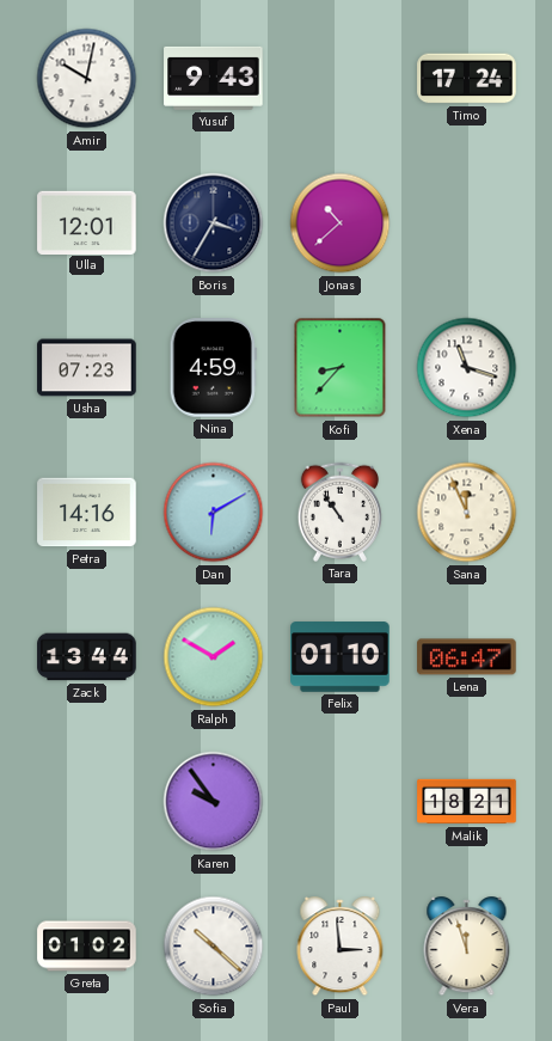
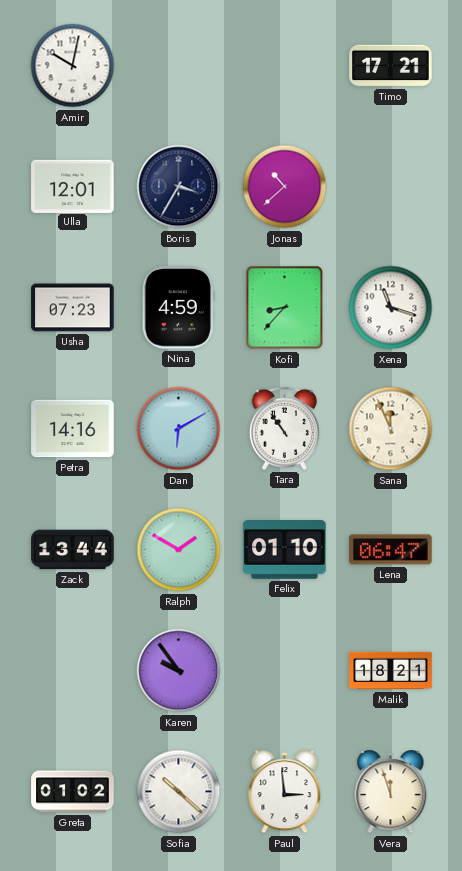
Yusuf: 9:43 -> none (214, 78)
Timo: 17:24 -> 17:21 (391, 66)
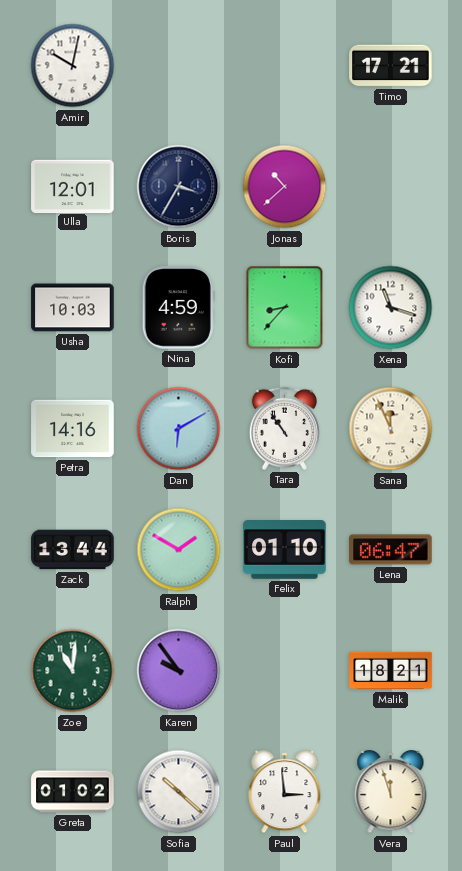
Usha: 07:23 -> 10:03 (73, 308)
Zoe: none -> 11:01 (73, 671)
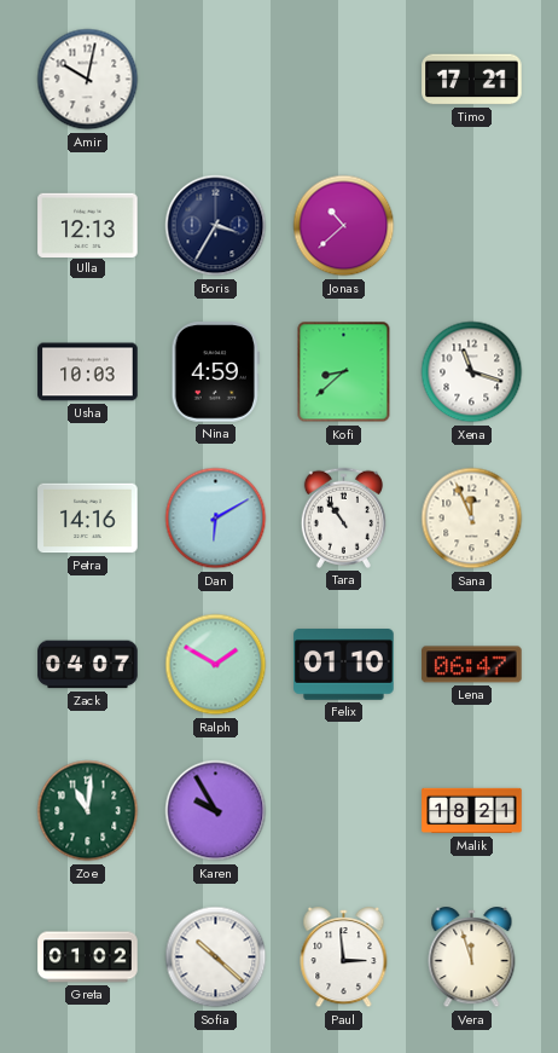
Ulla: 12:01 -> 12:13 (88, 225)
Kofi: 8:37 -> 8:38 (344, 372)
Zack: 13:44 -> 04:07 (88, 665)
Karen: 9:54 -> 9:55 (216, 811)
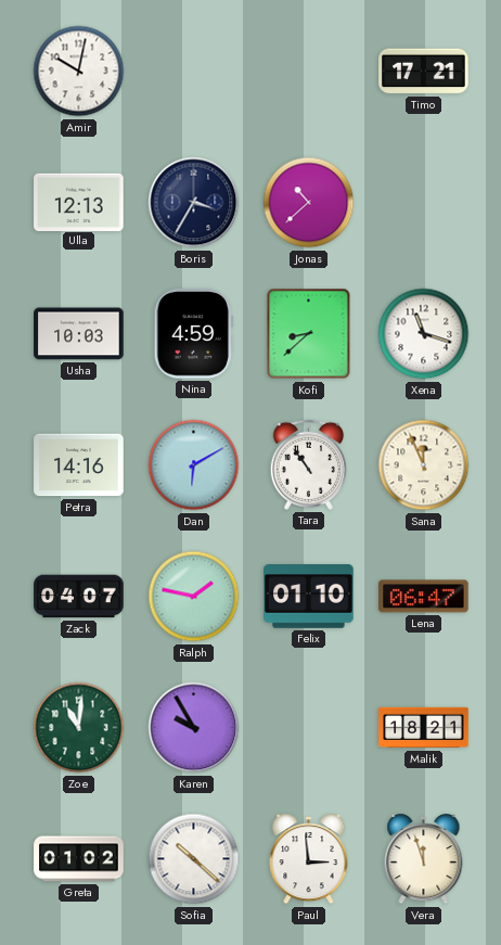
Ralph: 1:50 -> 1:47 (194, 597)
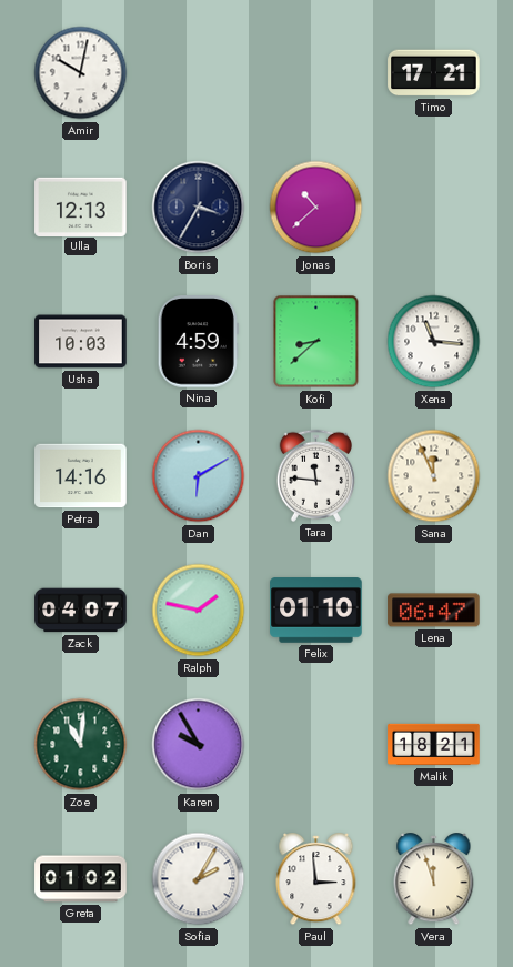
Xena: 11:18 -> 11:16 (434, 342)
Tara: 10:54 -> 11:46 (315, 475)
Sofia: 10:22 -> 2:05 (199, 879)
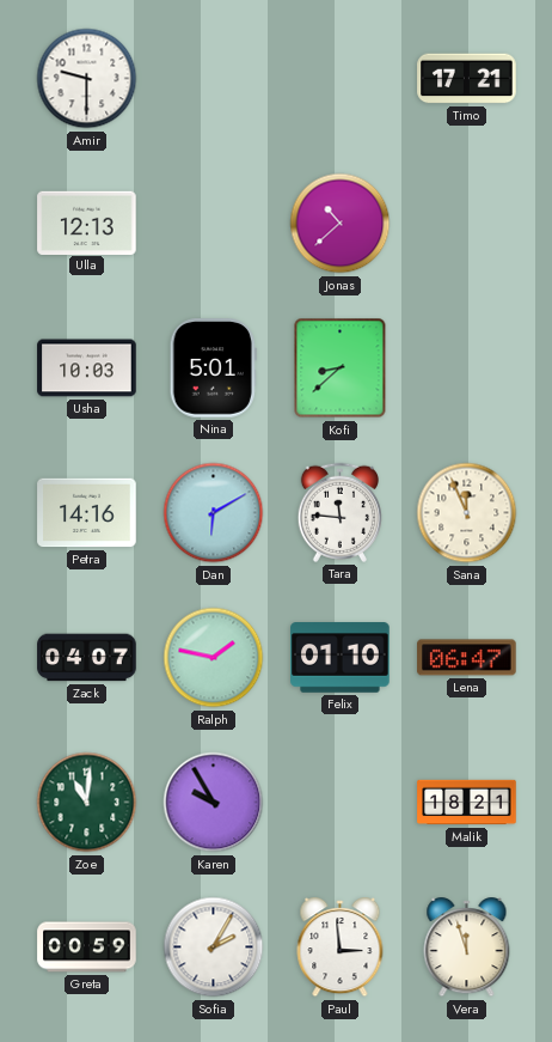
Amir: 10:02 -> 9:30 (87, 79)
Boris: 3:35 -> none (199, 208)
Nina: 4:59 -> 5:01 (213, 368)
Xena: 11:16 -> none (434, 342)
Greta: 01:02 -> 00:59 (87, 947)
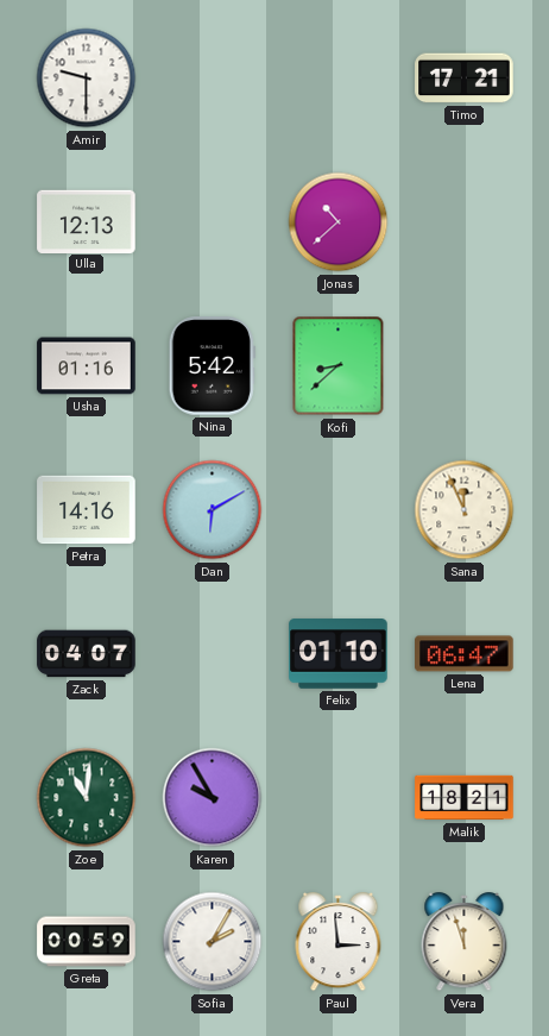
Usha: 10:03 -> 01:16 (87, 366)
Nina: 5:01 -> 5:42 (212, 366)
Tara: 11:46 -> none (339, 512)
Ralph: 1:47 -> none (214, 658)
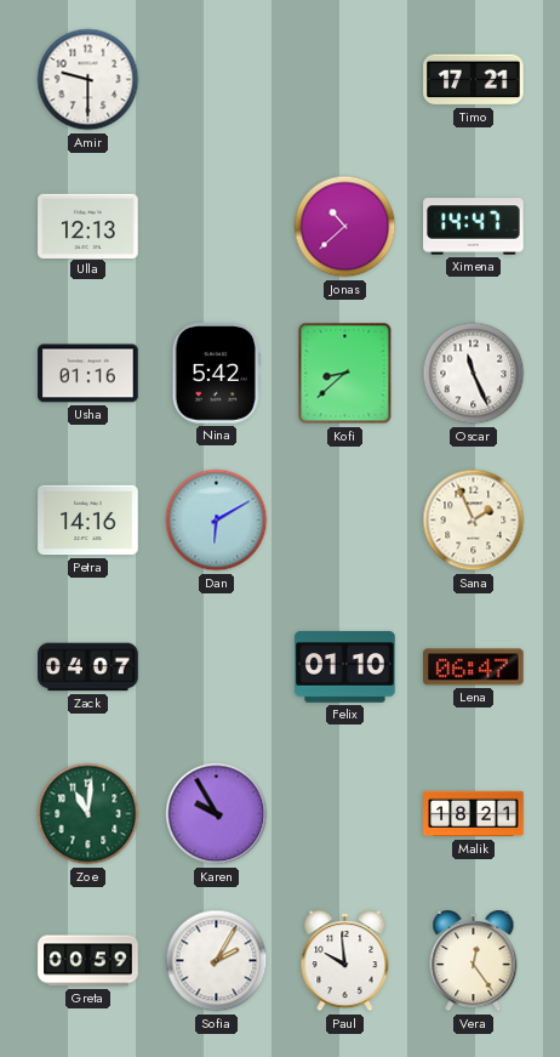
Ximena: none -> 14:47 (474, 227)
Oscar: none -> 11:26 (474, 374)
Sana: 11:56 -> 1:56 (474, 521)
Paul: 2:59 -> 9:59 (345, 961)
Vera: 11:57 -> 12:24 (474, 961)
